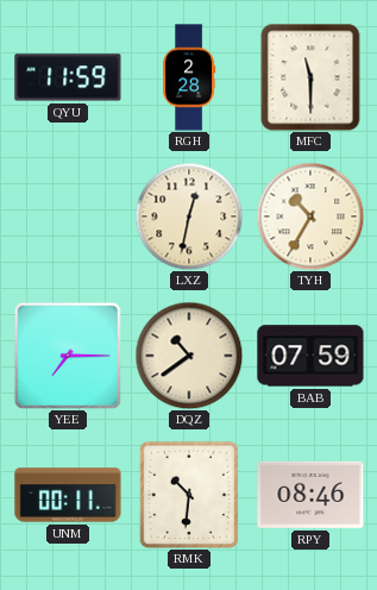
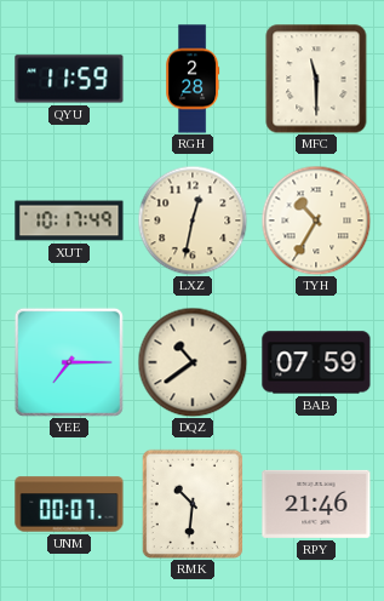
XUT: none -> 10:17 (69, 221)
UNM: 00:11 -> 00:07 (69, 504)
RPY: 08:46 -> 21:46 (316, 504)
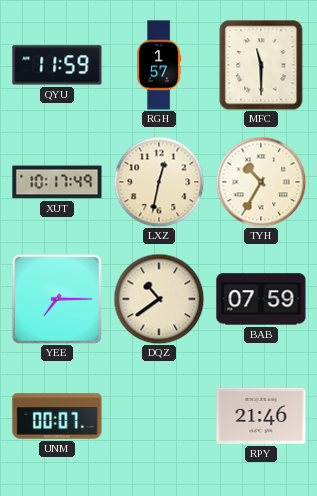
RGH: 2:28 -> 1:57 (159, 65)
RMK: 10:31 -> none (191, 503)
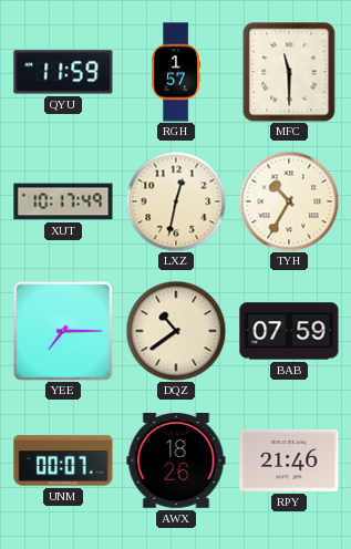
AWX: none -> 18:26 (176, 462)
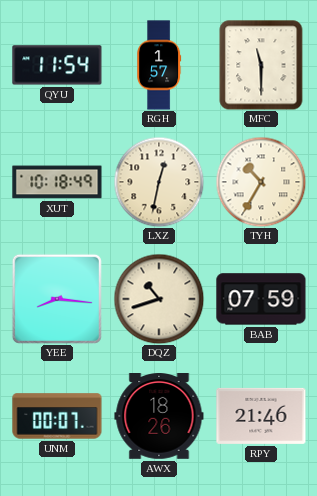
QYU: 11:59 -> 11:54 (57, 65)
XUT: 10:17 -> 10:18 (57, 182)
YEE: 7:15 -> 8:16 (57, 299)
DQZ: 10:39 -> 10:42 (159, 299)
